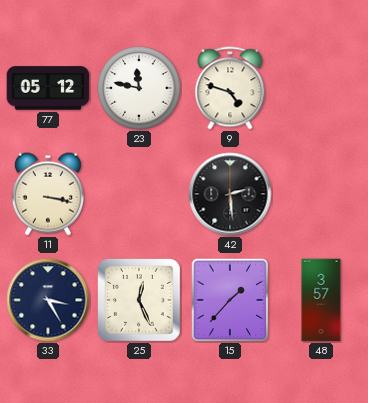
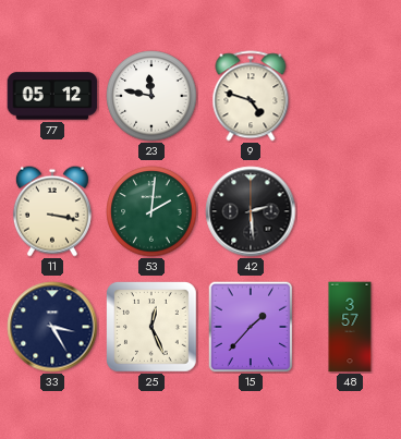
53: none -> 2:01 (151, 211)
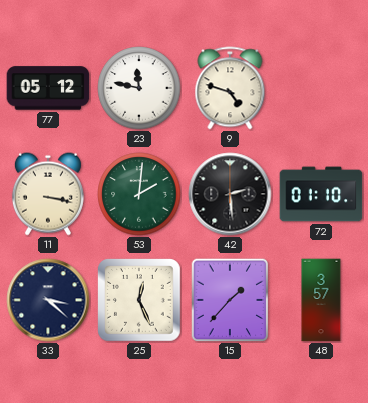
72: none -> 01:10 (321, 194)
33: 3:25 -> 3:22 (48, 300)
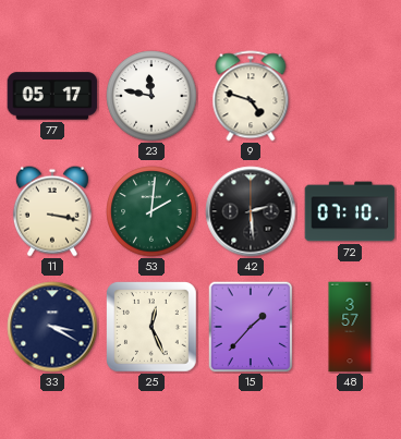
77: 05:12 -> 05:17 (52, 96)
72: 01:10 -> 07:10 (350, 211)
33: 3:22 -> 3:20 (52, 327)
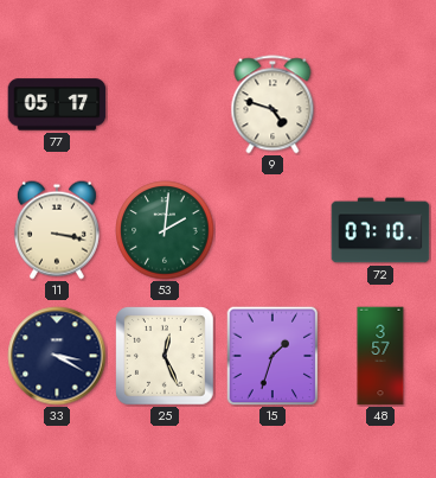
23: 11:47 -> none (151, 96)
42: 2:29 -> none (251, 211)
15: 1:37 -> 1:33 (272, 356)
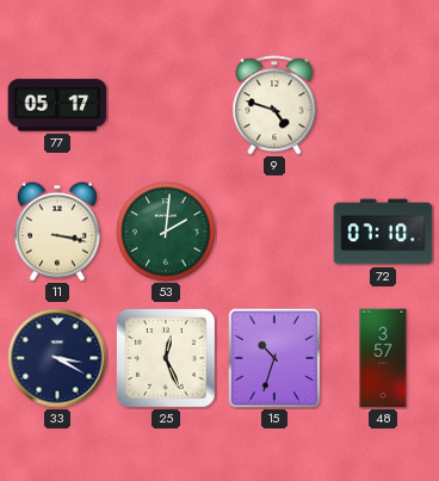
15: 1:33 -> 10:33 (274, 358)
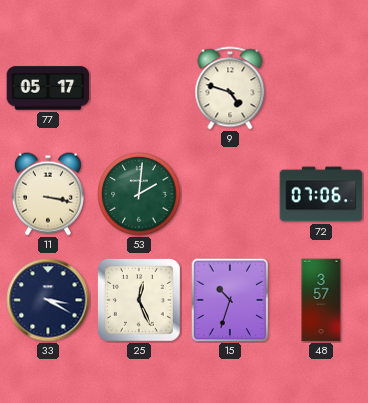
72: 07:10 -> 07:06 (321, 194)
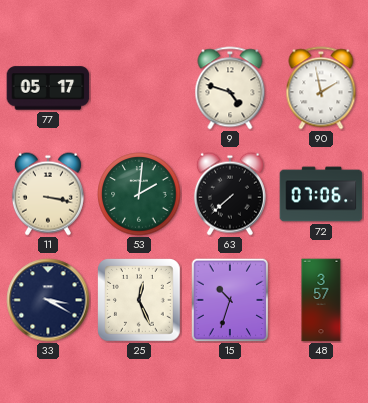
90: none -> 1:58 (321, 88)
63: none -> 7:38 (230, 194)
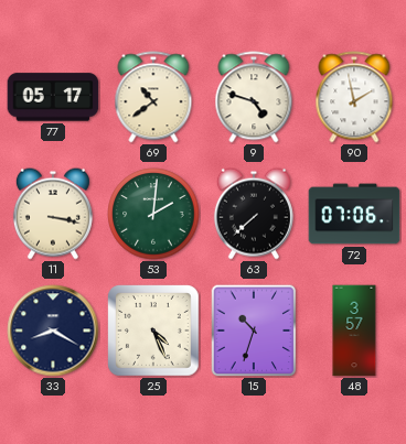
69: none -> 10:39 (153, 97)
33: 3:20 -> 8:20 (53, 331)
25: 12:26 -> 4:26 (154, 332)
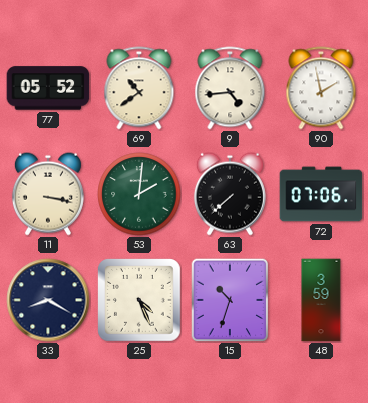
77: 05:17 -> 05:52 (48, 88)
9: 4:48 -> 4:44 (230, 88)
48: 3:57 -> 3:59 (321, 300)
